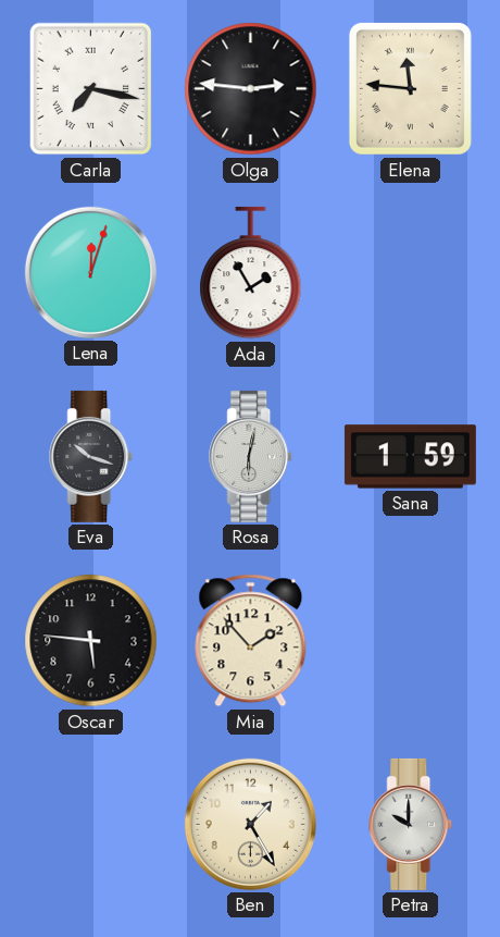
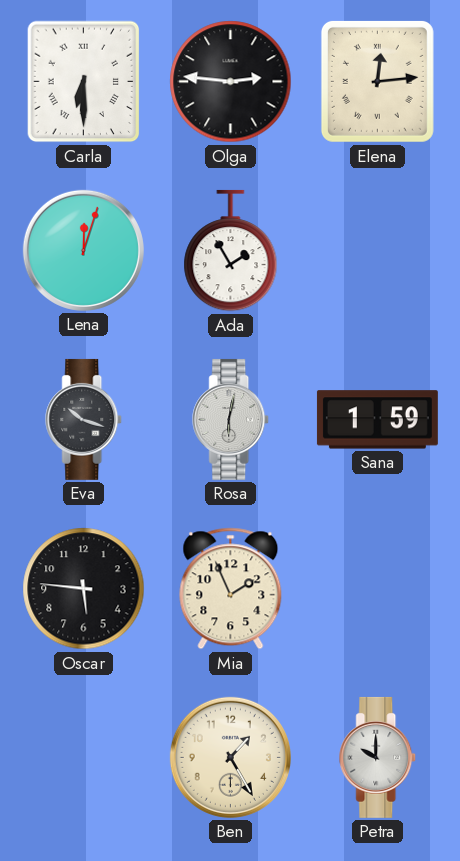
Carla: 7:17 -> 6:30 (84, 82)
Elena: 11:46 -> 12:14 (377, 81)
Mia: 1:53 -> 1:56 (231, 589)
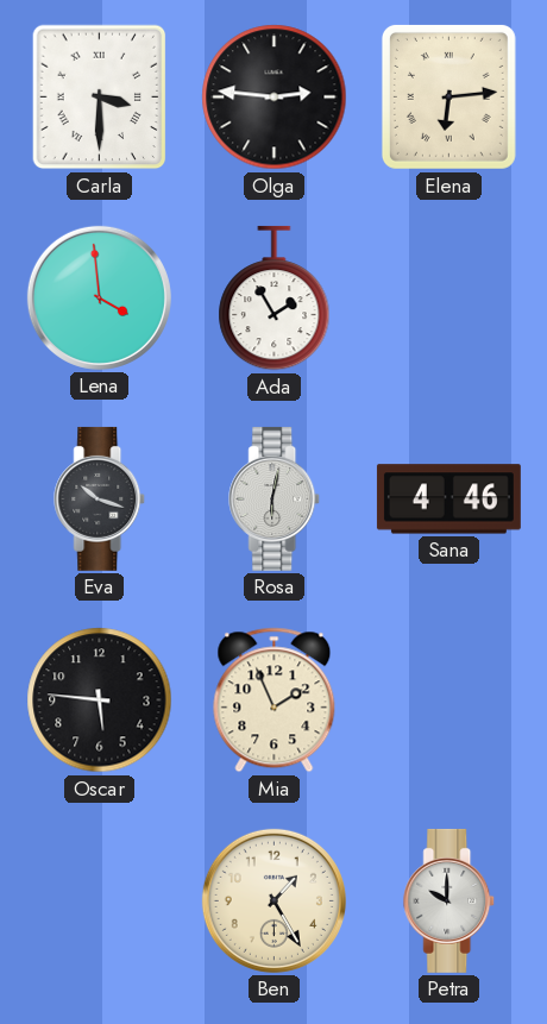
Carla: 6:30 -> 3:30 (100, 98)
Elena: 12:14 -> 6:14 (448, 96)
Lena: 12:03 -> 3:59 (99, 297)
Sana: 1:59 -> 4:46 (448, 500)
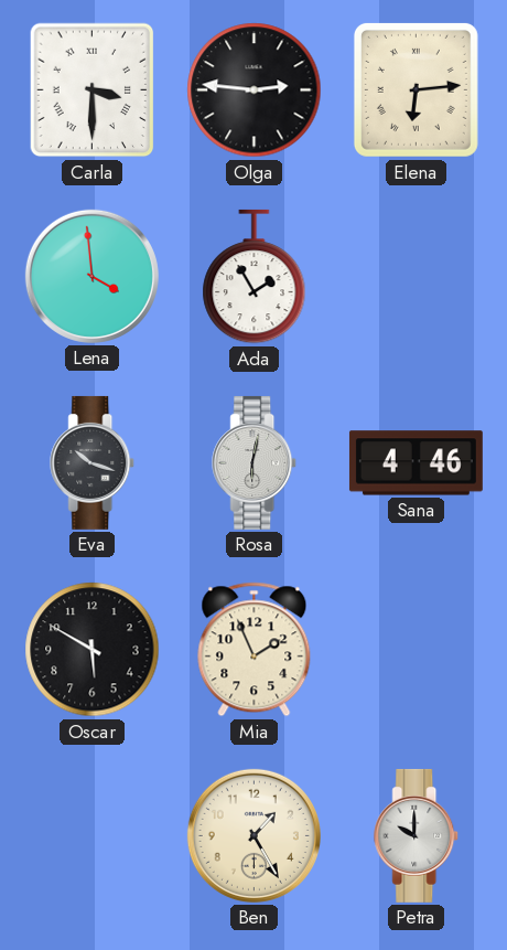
Oscar: 5:46 -> 5:50 (93, 650)
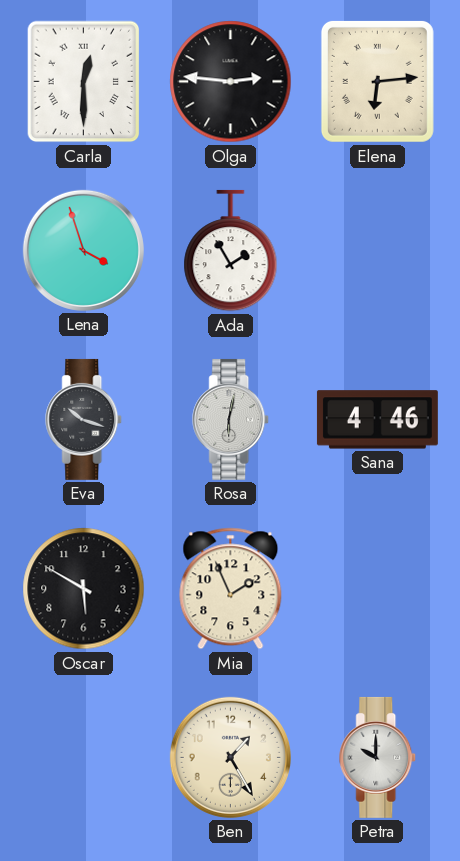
Carla: 3:30 -> 12:30 (84, 82)
Lena: 3:59 -> 3:57 (83, 250)
